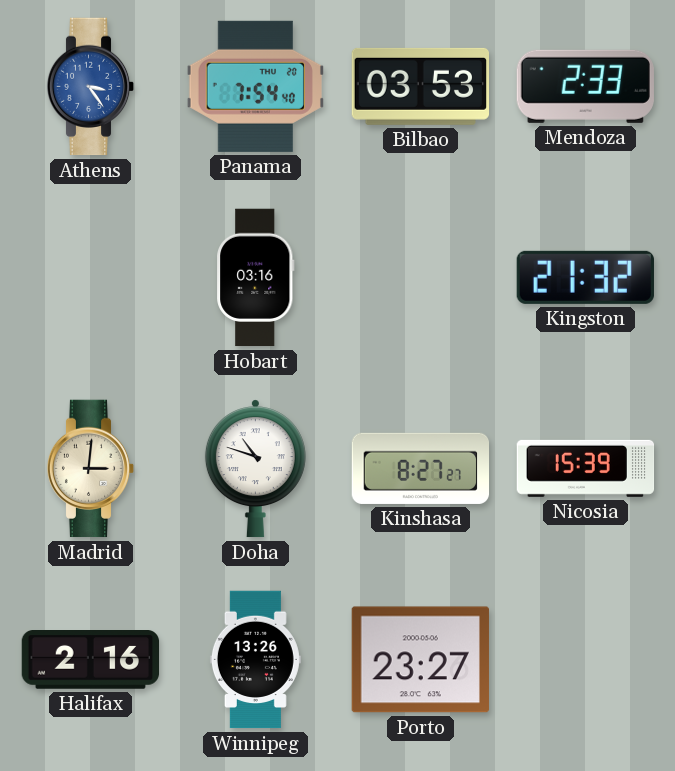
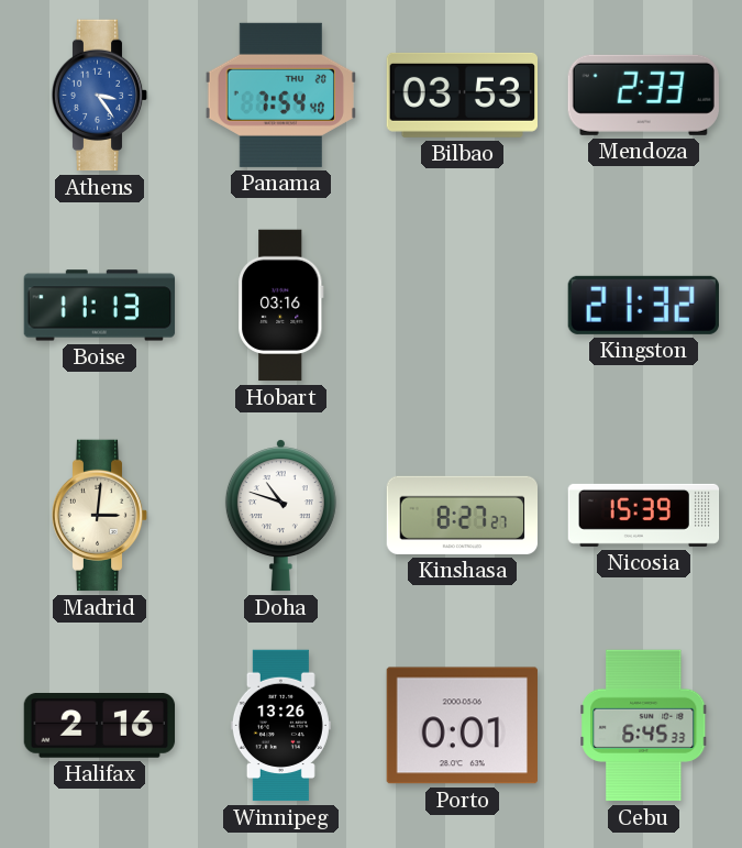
Boise: none -> 11:13 (100, 306)
Porto: 23:27 -> 0:01 (462, 726)
Cebu: none -> 6:45 (644, 726)
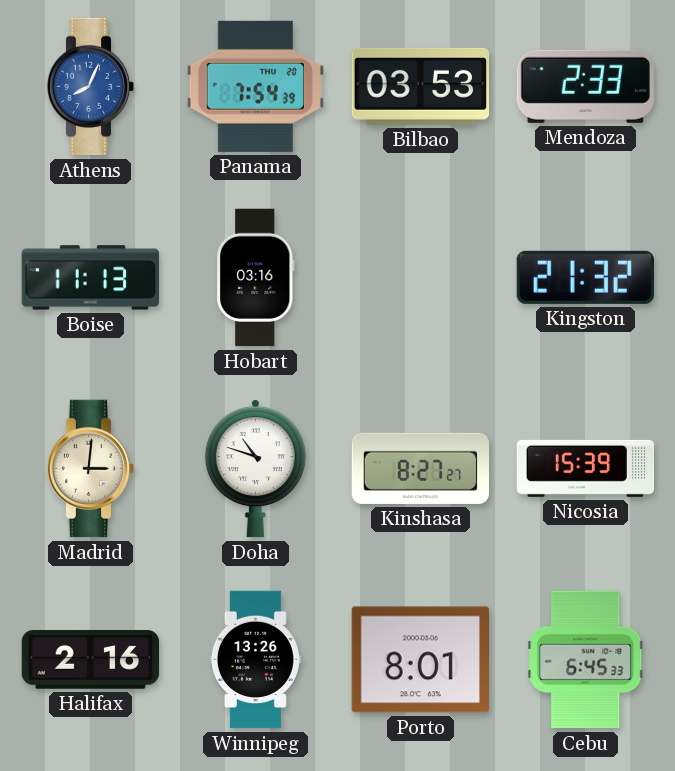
Athens: 3:24 -> 8:04 (91, 87)
Panama: 7:54:40 -> 7:54:39 (255, 86)
Porto: 0:01 -> 8:01 (420, 660)
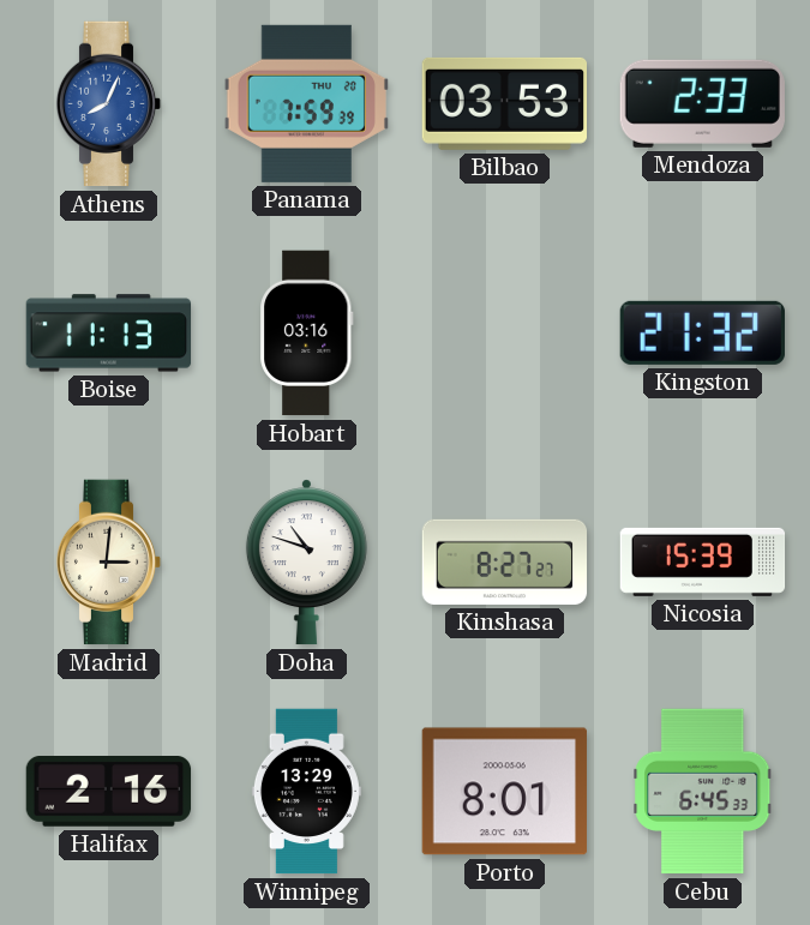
Panama: 7:54 -> 7:59 (306, 103)
Winnipeg: 13:26 -> 13:29 (306, 792)
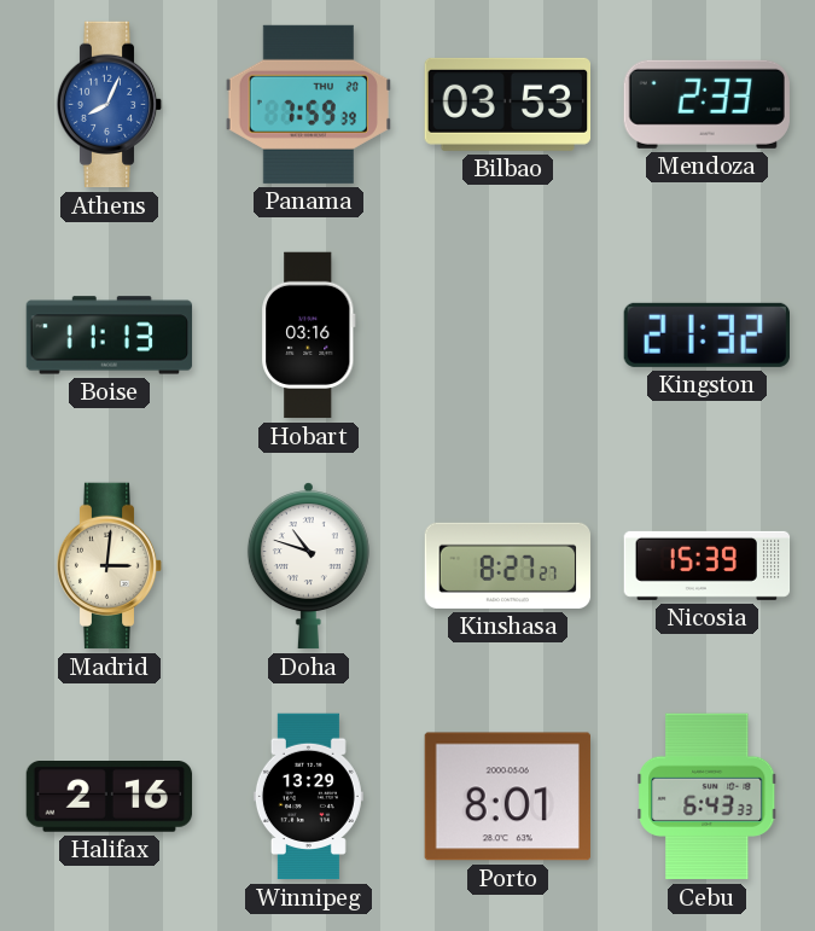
Cebu: 6:45 -> 6:43 (708, 797)
